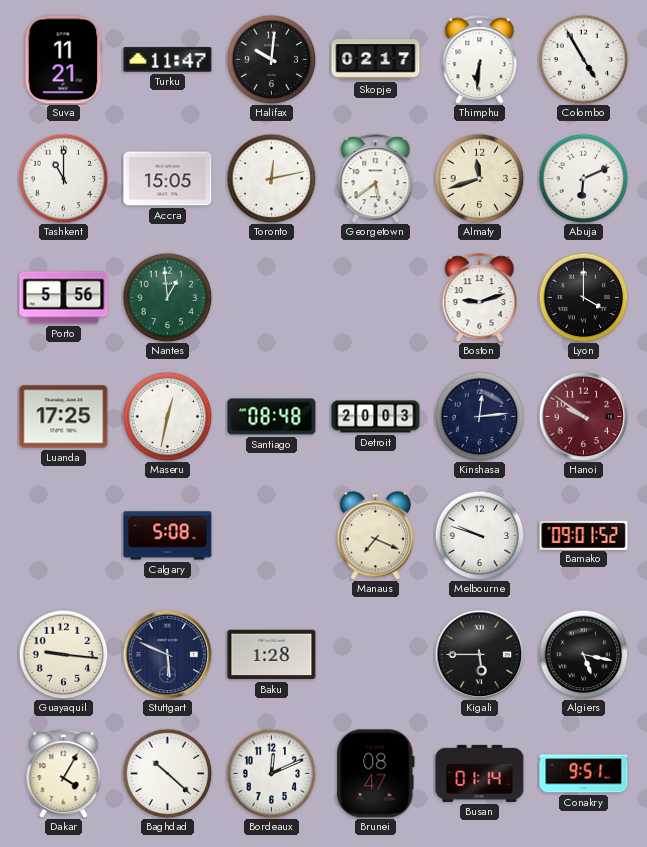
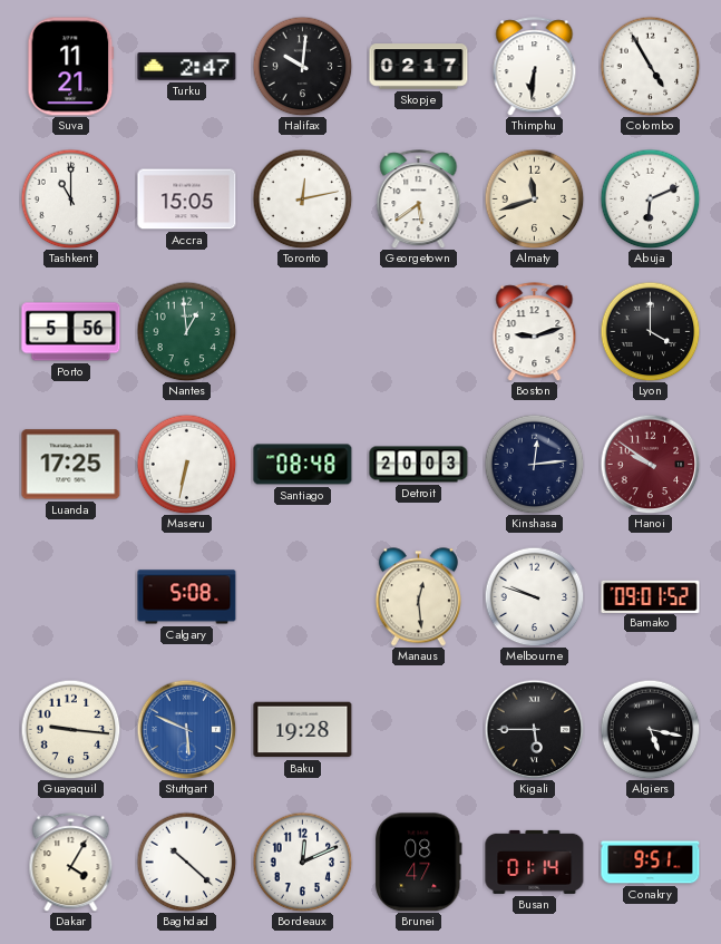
Turku: 11:47 -> 2:47 (187, 67)
Maseru: 12:32 -> 6:32 (186, 464)
Manaus: 7:19 -> 12:29 (418, 597)
Stuttgart dial: navy -> blue (186, 729)
Baku: 1:28 -> 19:28 (303, 730)
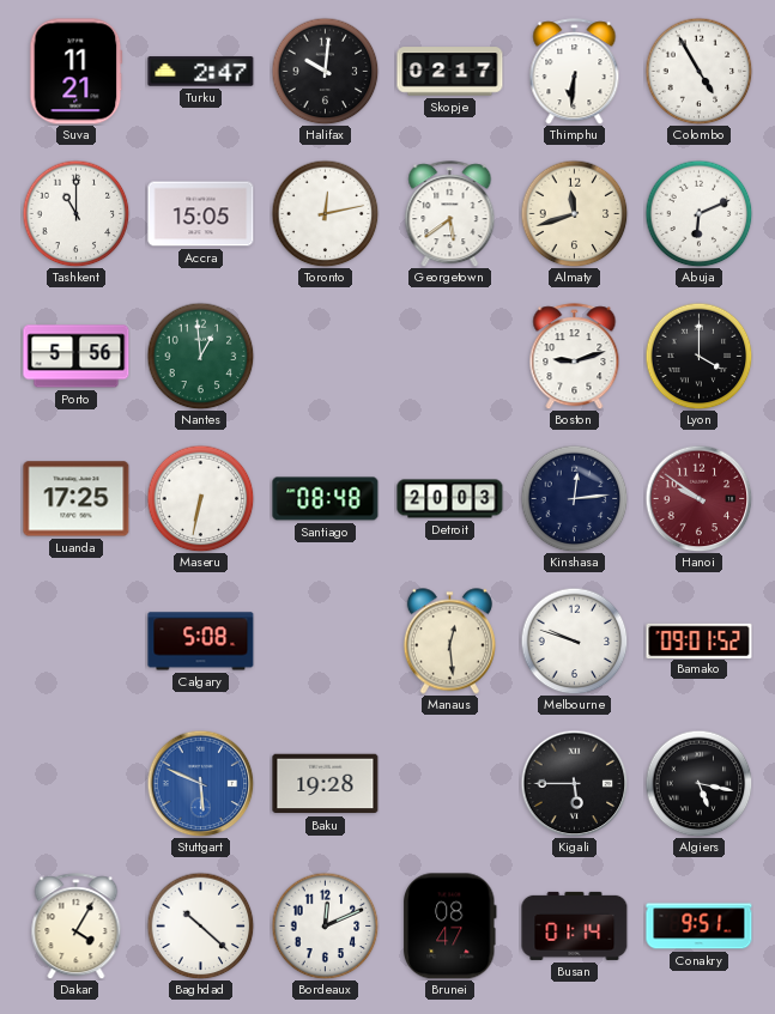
Guayaquil: 9:16 -> none (70, 729)
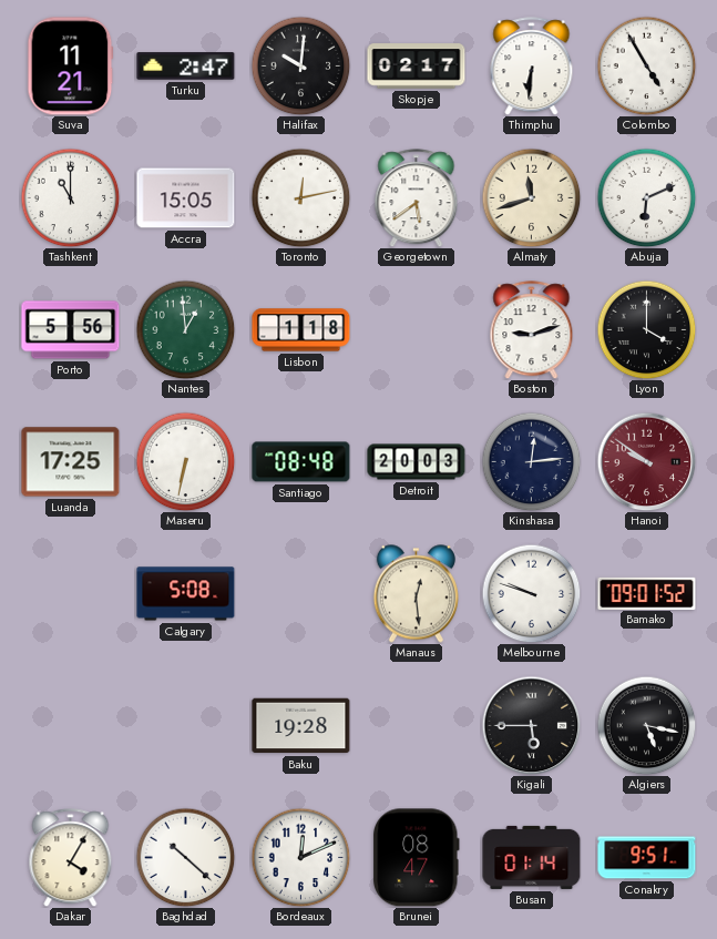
Lisbon: none -> 1:18 (301, 330)
Stuttgart: 5:49 -> none (200, 783)
